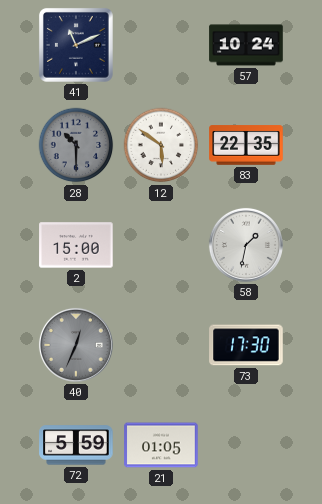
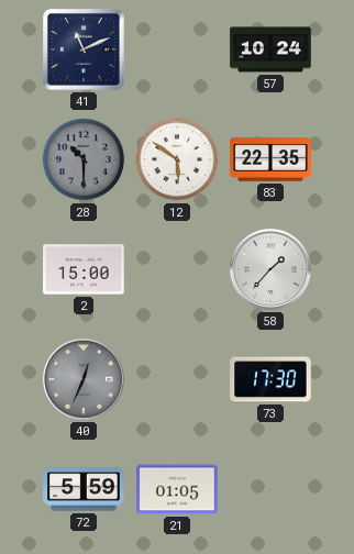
58: 1:32 -> 1:37 (270, 269)
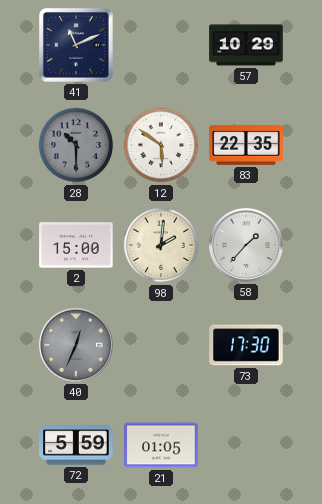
57: 10:24 -> 10:29 (246, 45)
98: none -> 2:01 (161, 245)
